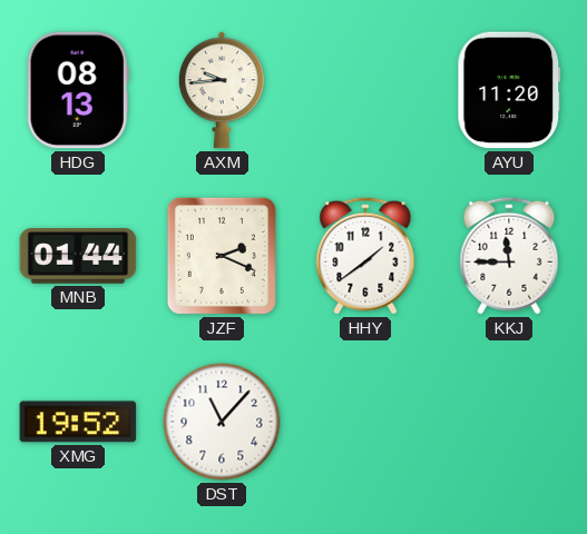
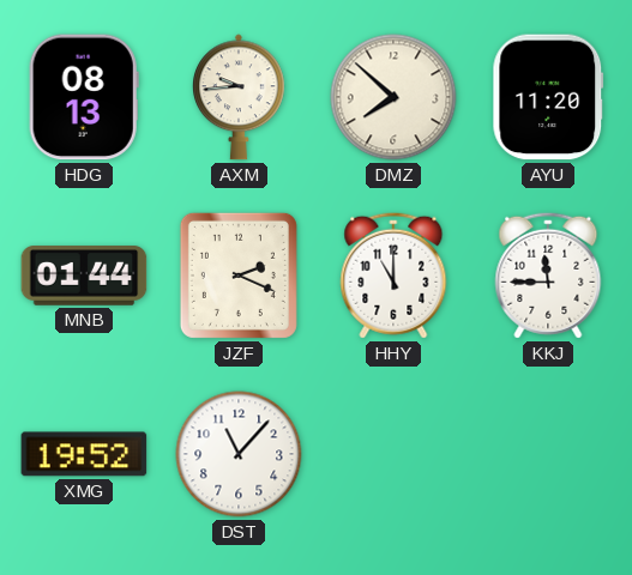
DMZ: none -> 7:52 (393, 97)
HHY: 1:39 -> 11:00 (393, 276)
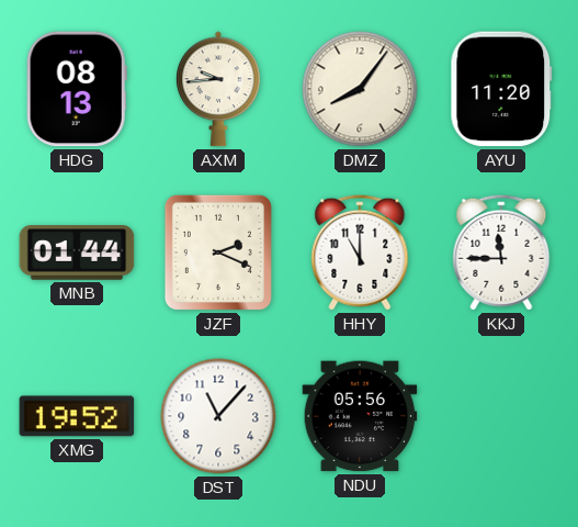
DMZ: 7:52 -> 8:06 (360, 89)
NDU: none -> 05:56 (360, 416)
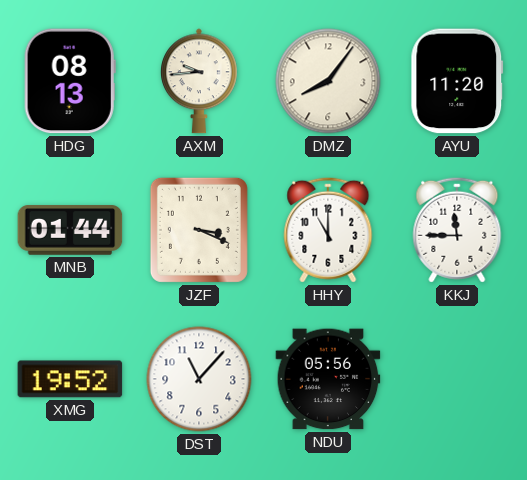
JZF: 2:19 -> 3:19 (199, 230)
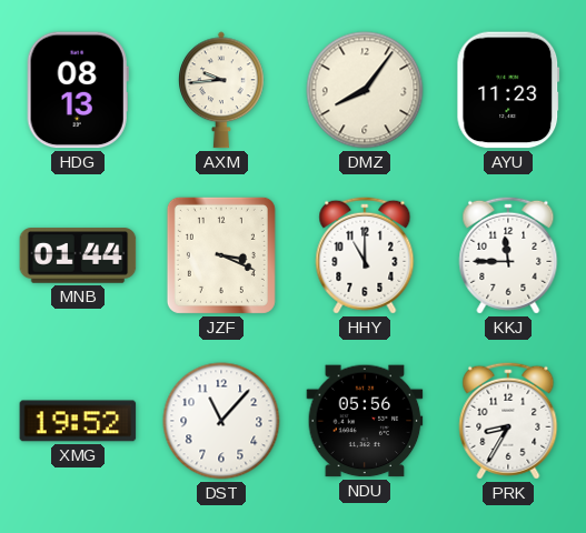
AYU: 11:20 -> 11:23 (508, 90)
PRK: none -> 8:35 (508, 421)
